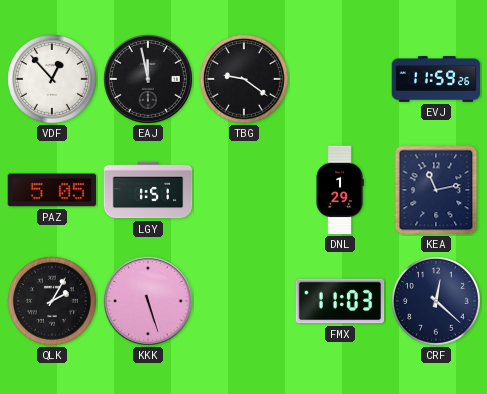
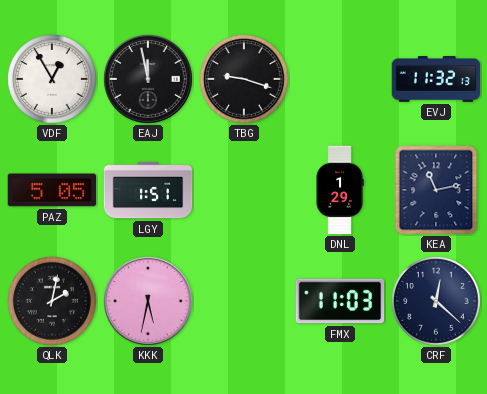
VDF: 12:53 -> 12:55 (53, 80)
TBG: 9:21 -> 9:18 (245, 80)
EVJ: 11:59 -> 11:32 (436, 80)
QLK: 2:05 -> 2:02 (53, 302)
KKK: 5:27 -> 5:32 (149, 302)
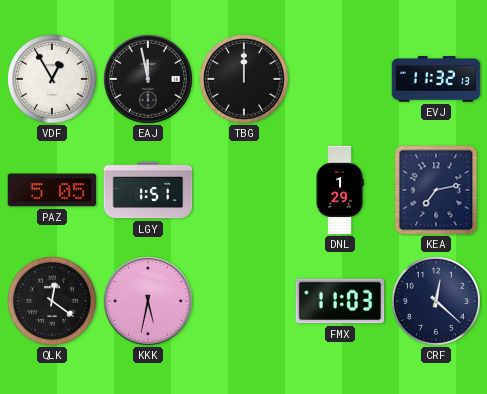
TBG: 9:18 -> 12:00 (245, 80)
KEA: 11:13 -> 7:13 (436, 190)
QLK: 2:02 -> 12:21 (53, 302)
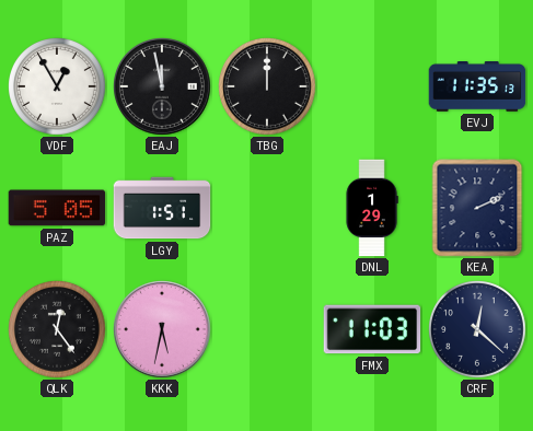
EVJ: 11:32 -> 11:35 (477, 88)
KEA: 7:13 -> 2:11 (477, 208)
QLK: 12:21 -> 12:24 (58, 330)
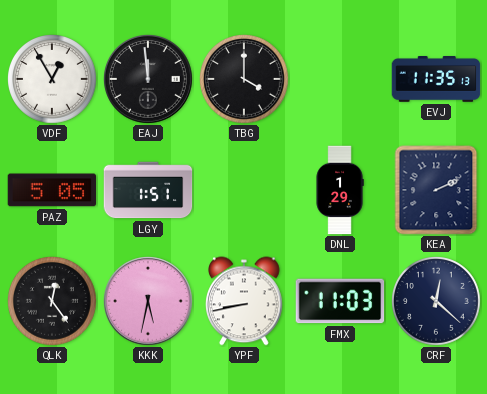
EAJ: 11:58 -> 11:59 (149, 80)
TBG: 12:00 -> 4:00 (245, 80)
YPF: none -> 8:43 (245, 301)
